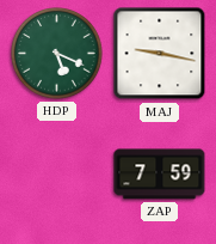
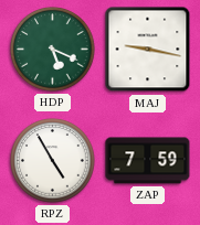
RPZ: none -> 4:55 (53, 161)
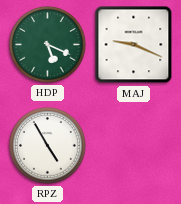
MAJ: 9:17 -> 9:19 (134, 45)
ZAP: 7:59 -> none (148, 161)
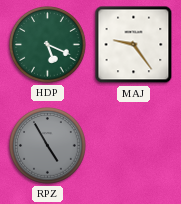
MAJ: 9:19 -> 9:24 (134, 45)
RPZ dial: white -> grey (48, 146)
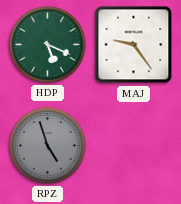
RPZ: 4:55 -> 4:57 (48, 146)
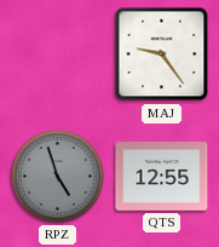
HDP: 5:19 -> none (48, 45)
QTS: none -> 12:55 (162, 177)
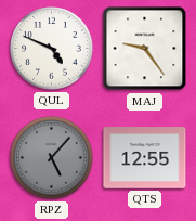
QUL: none -> 4:49 (52, 49)
RPZ: 4:57 -> 5:07 (52, 158)
